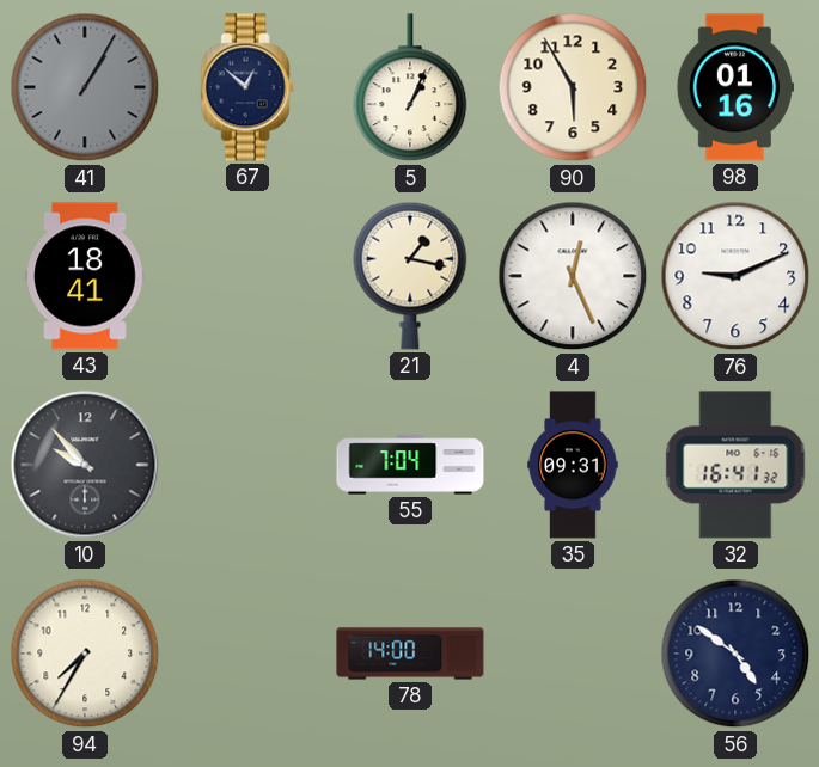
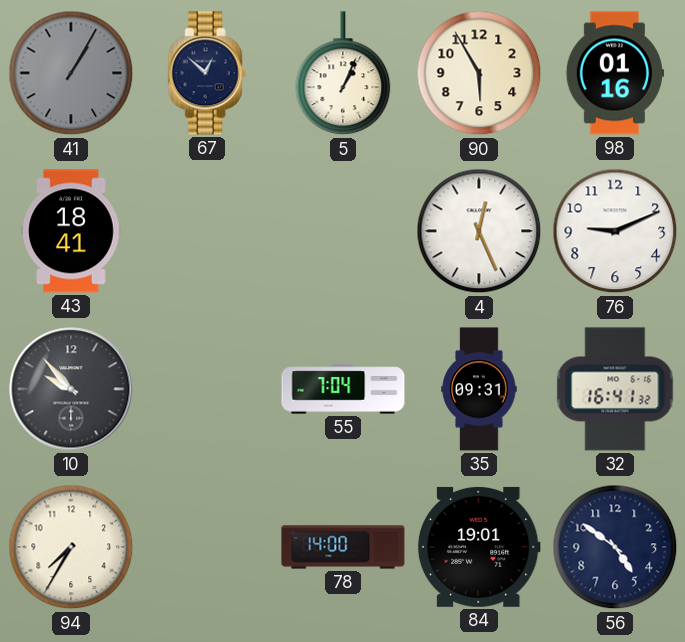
21: 1:17 -> none (410, 276)
84: none -> 19:01 (479, 547)
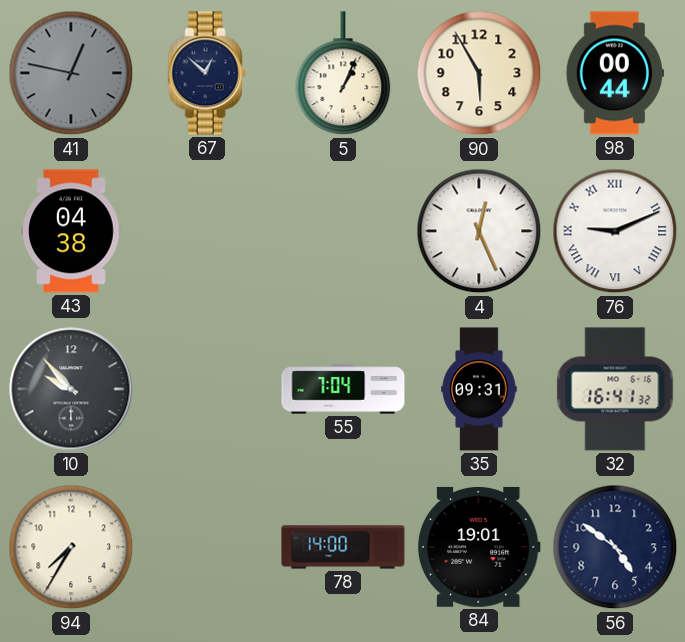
41: 1:05 -> 12:47 (71, 73)
98: 01:16 -> 00:44 (615, 73)
43: 18:41 -> 04:38 (71, 231)
76 numerals: Arabic -> Roman (615, 231)
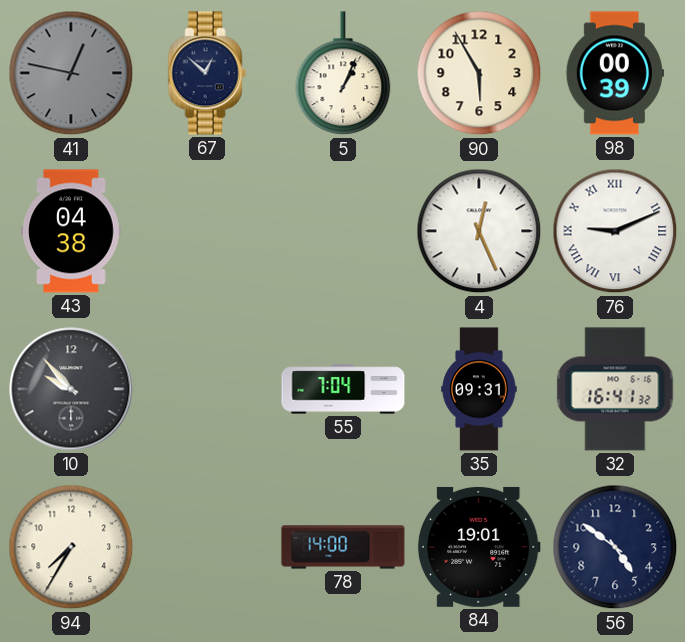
98: 00:44 -> 00:39 (615, 73)
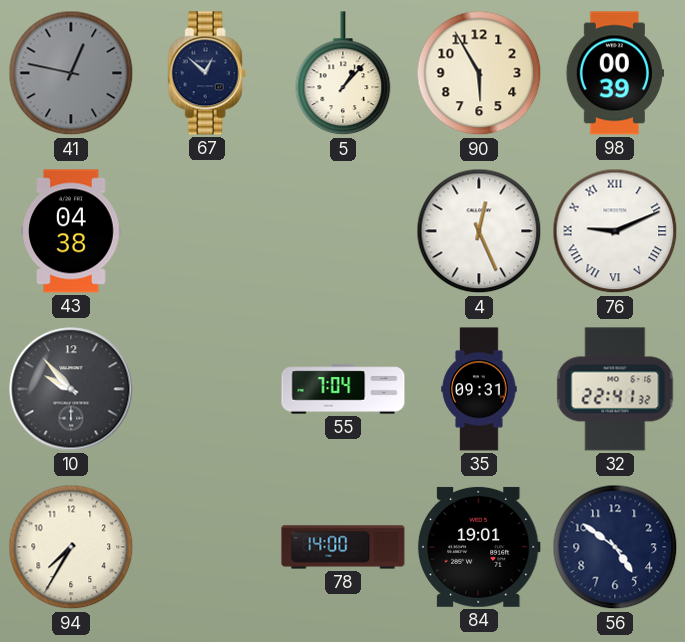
5: 1:04 -> 1:07 (343, 74)
32: 16:41 -> 22:41 (615, 389)
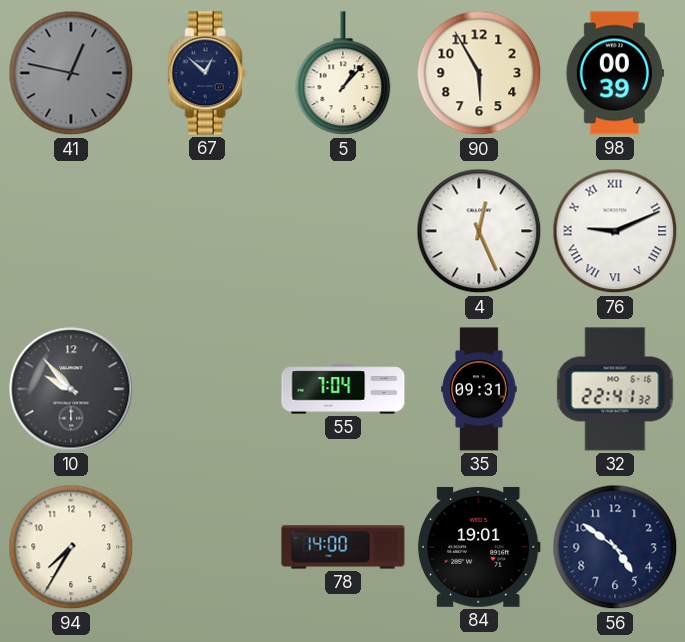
43: 04:38 -> none (71, 231)
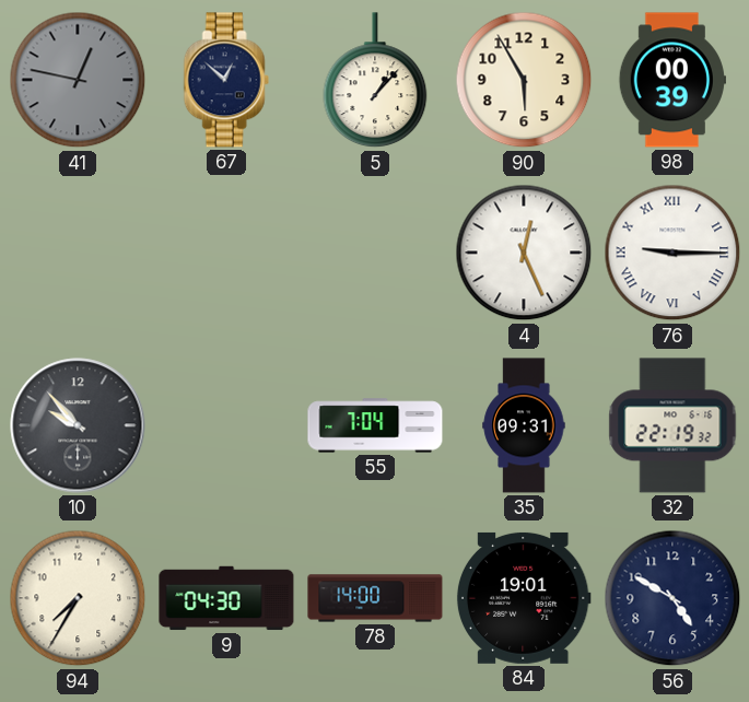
76: 9:11 -> 9:15 (672, 253)
32: 22:41 -> 22:19 (672, 425)
9: none -> 04:30 (226, 598)
56: 4:51 -> 4:50 (672, 598)
